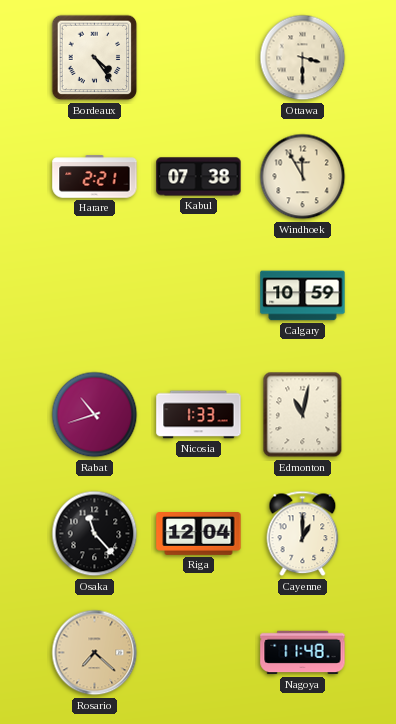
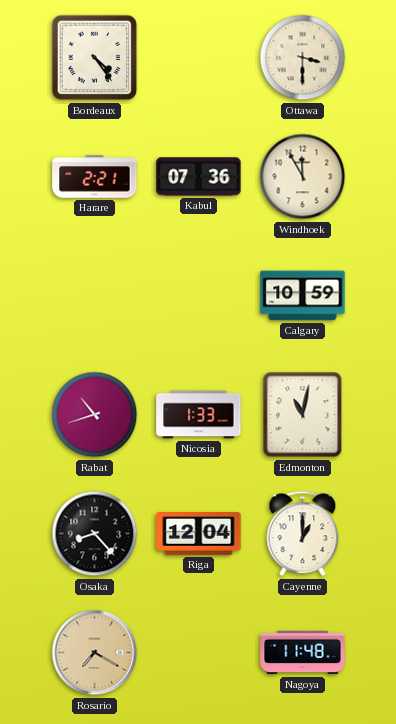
Kabul: 07:38 -> 07:36 (199, 177)
Osaka: 11:23 -> 8:23 (95, 534)
Rosario: 7:22 -> 7:20 (95, 653)
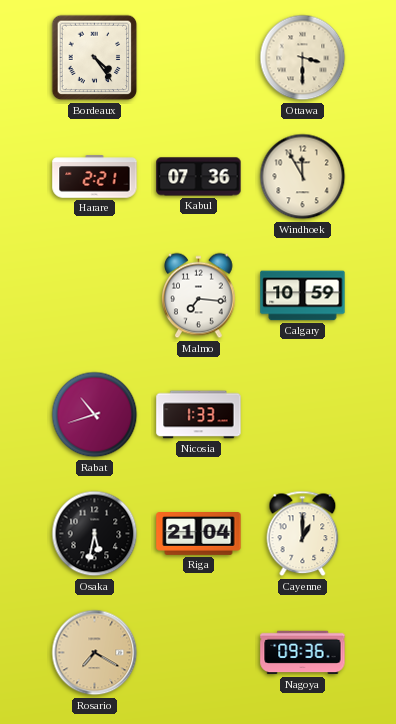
Malmo: none -> 7:16 (199, 296)
Edmonton: 11:02 -> none (303, 415)
Osaka: 8:23 -> 5:32 (95, 534)
Riga: 12:04 -> 21:04 (199, 534)
Nagoya: 11:48 -> 09:36 (303, 653)
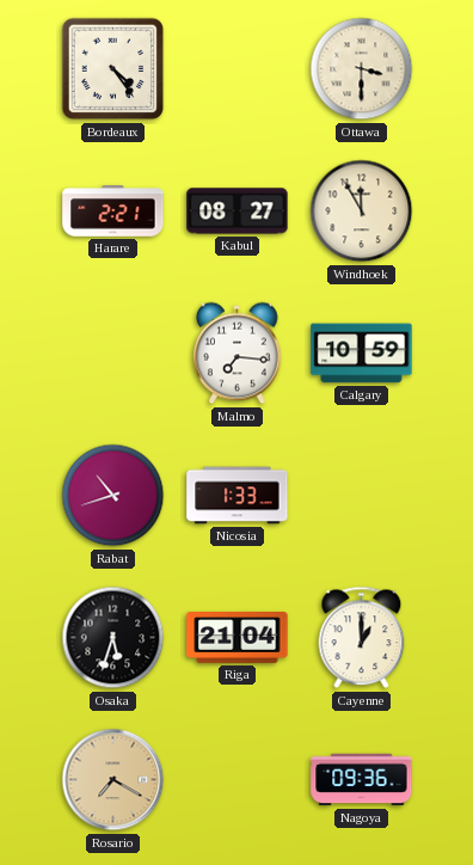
Kabul: 07:36 -> 08:27 (238, 211)
Osaka: 5:32 -> 5:33 (113, 638)
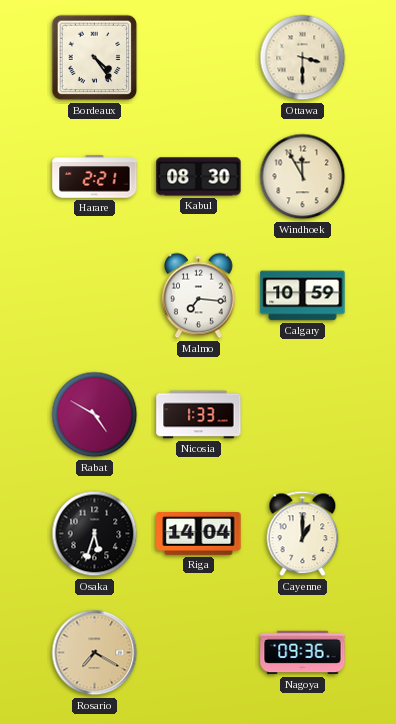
Kabul: 08:27 -> 08:30 (199, 177)
Rabat: 10:42 -> 4:50 (95, 415)
Riga: 21:04 -> 14:04 (199, 534)
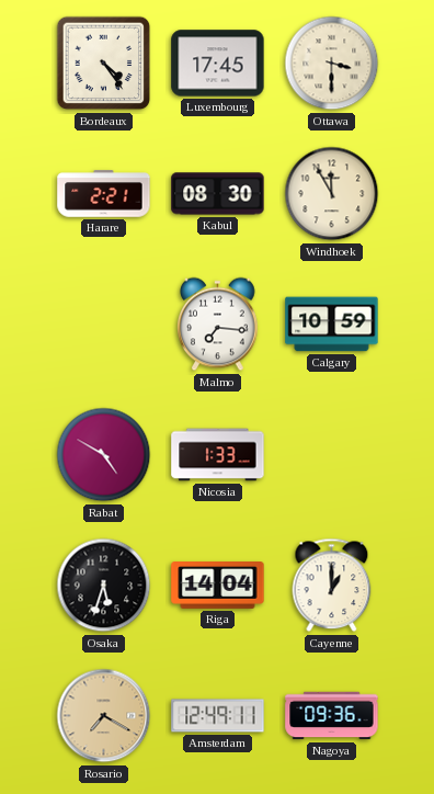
Luxembourg: none -> 17:45 (218, 64)
Amsterdam: none -> 12:49 (218, 716)
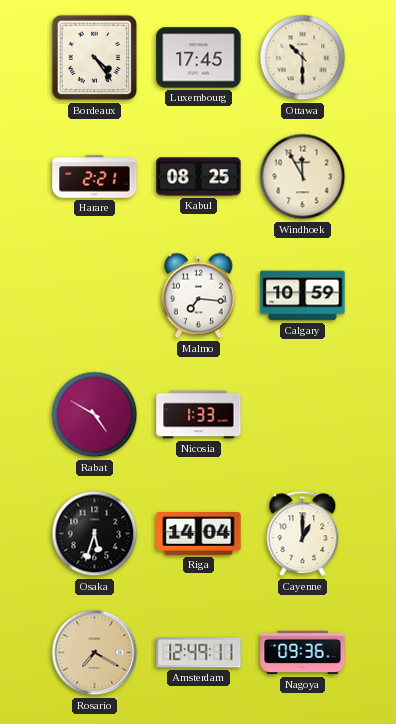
Ottawa: 3:30 -> 10:30 (303, 58)
Kabul: 08:30 -> 08:25 (199, 177)
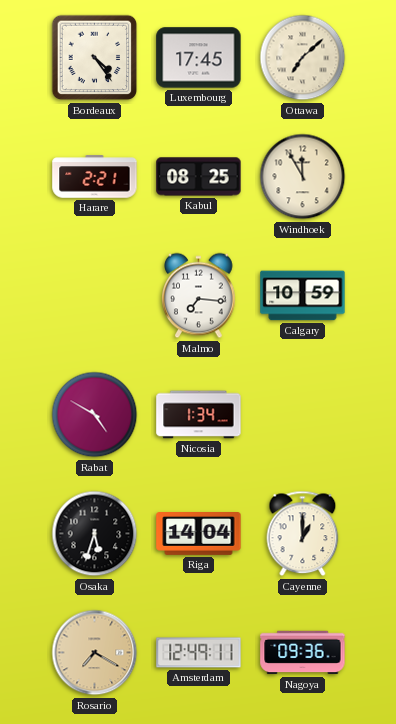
Ottawa: 10:30 -> 7:08 (303, 58)
Nicosia: 1:33 -> 1:34 (199, 415)
